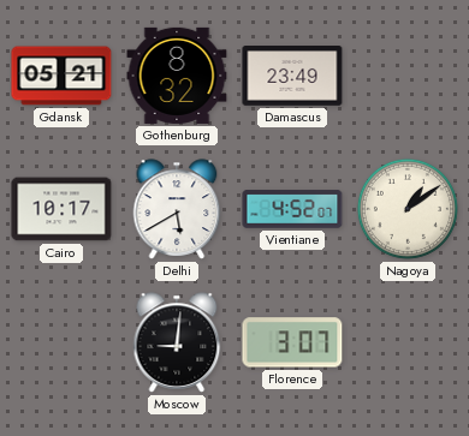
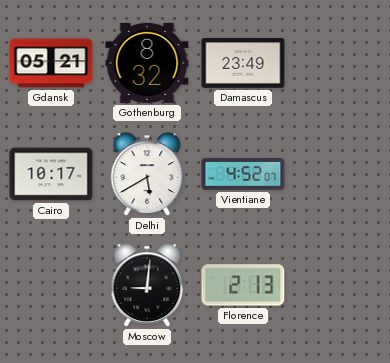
Nagoya: 1:09 -> none (408, 209)
Florence: 3:07 -> 2:13 (243, 285)
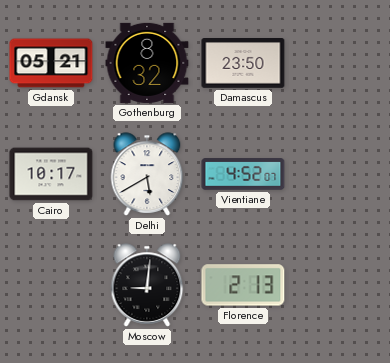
Damascus: 23:49 -> 23:50 (243, 64)
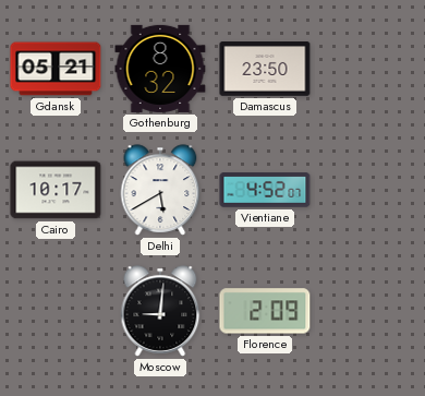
Florence: 2:13 -> 2:09 (265, 311)
